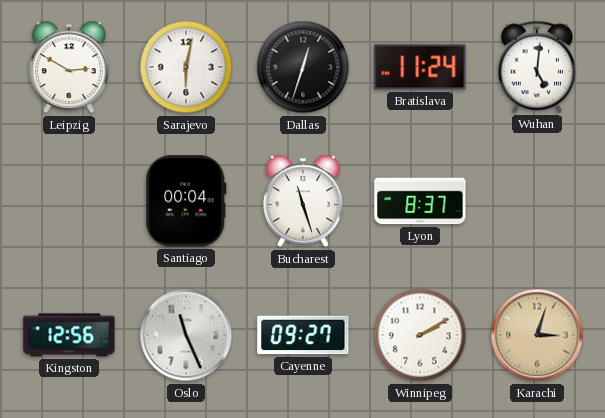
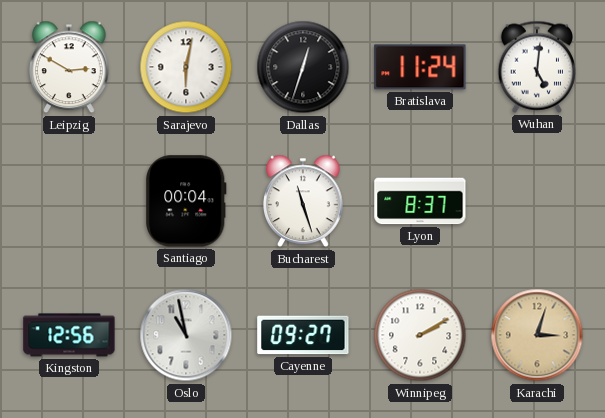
Oslo: 11:26 -> 10:58 (186, 335)
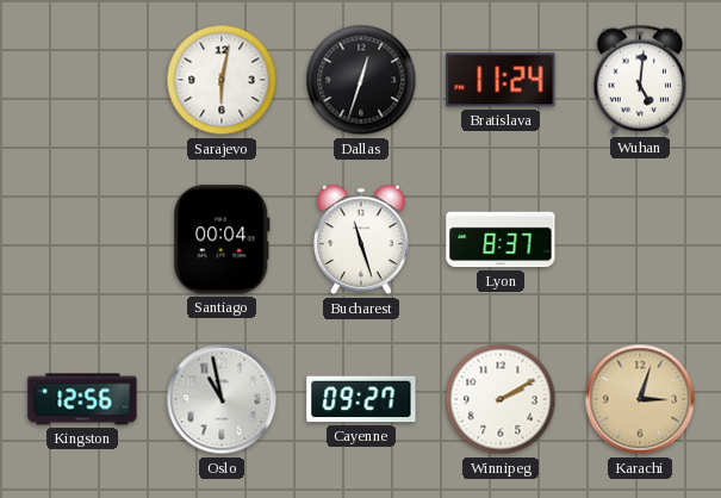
Leipzig: 2:50 -> none (70, 67)
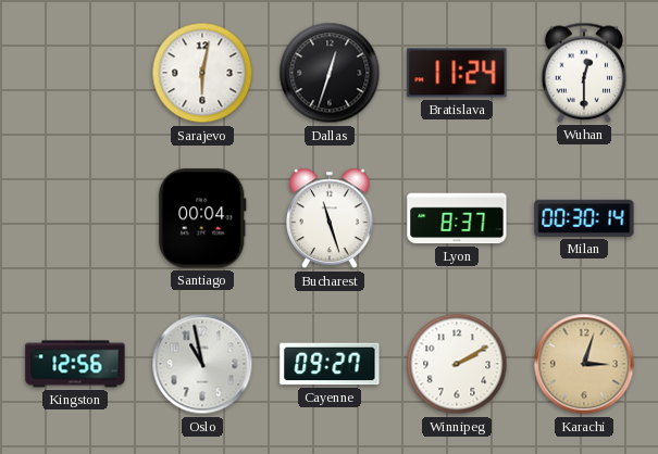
Wuhan: 5:01 -> 12:30 (584, 73)
Milan: none -> 00:30 (584, 218)
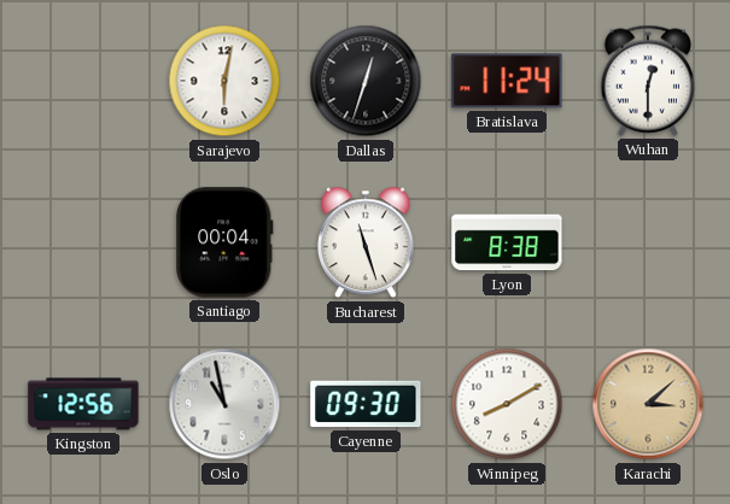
Lyon: 8:37 -> 8:38 (507, 242)
Milan: 00:30 -> none (584, 218)
Cayenne: 09:27 -> 09:30 (366, 404)
Winnipeg: 2:10 -> 8:10 (507, 404)
Karachi: 3:03 -> 3:08 (648, 404)
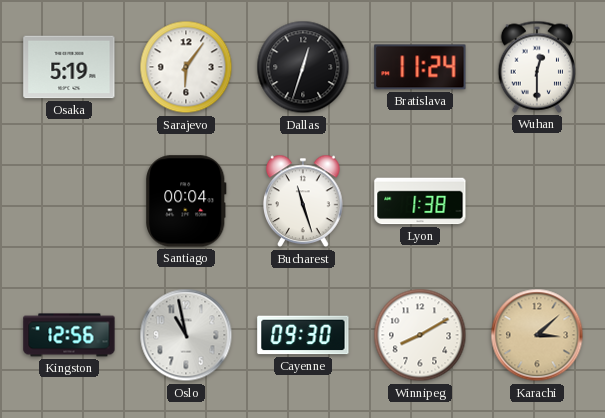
Osaka: none -> 5:19 (69, 67)
Sarajevo: 6:02 -> 6:06 (186, 67)
Lyon: 8:38 -> 1:38 (420, 201)
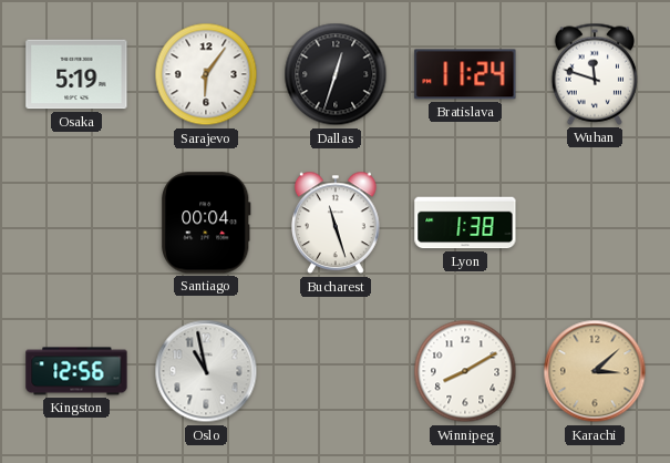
Wuhan: 12:30 -> 11:48 (595, 74)
Cayenne: 09:30 -> none (303, 335)
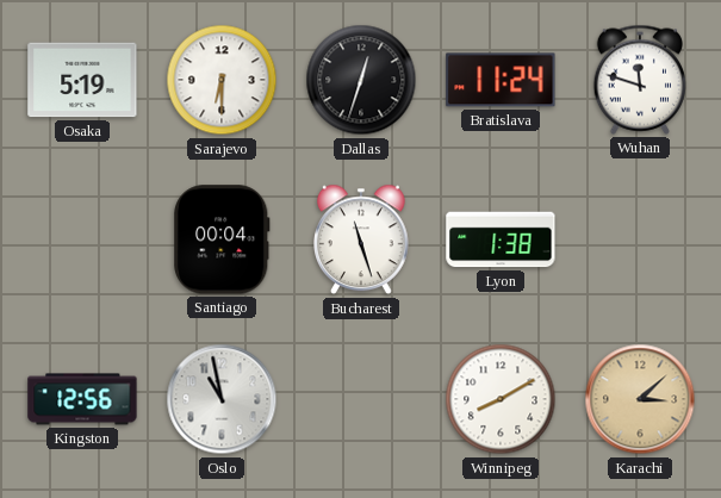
Sarajevo: 6:06 -> 6:30 (222, 80)
